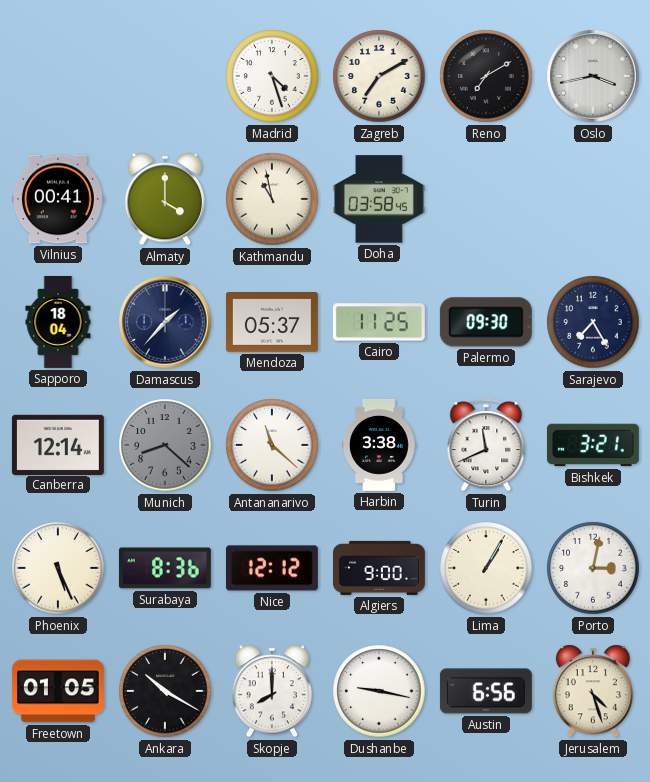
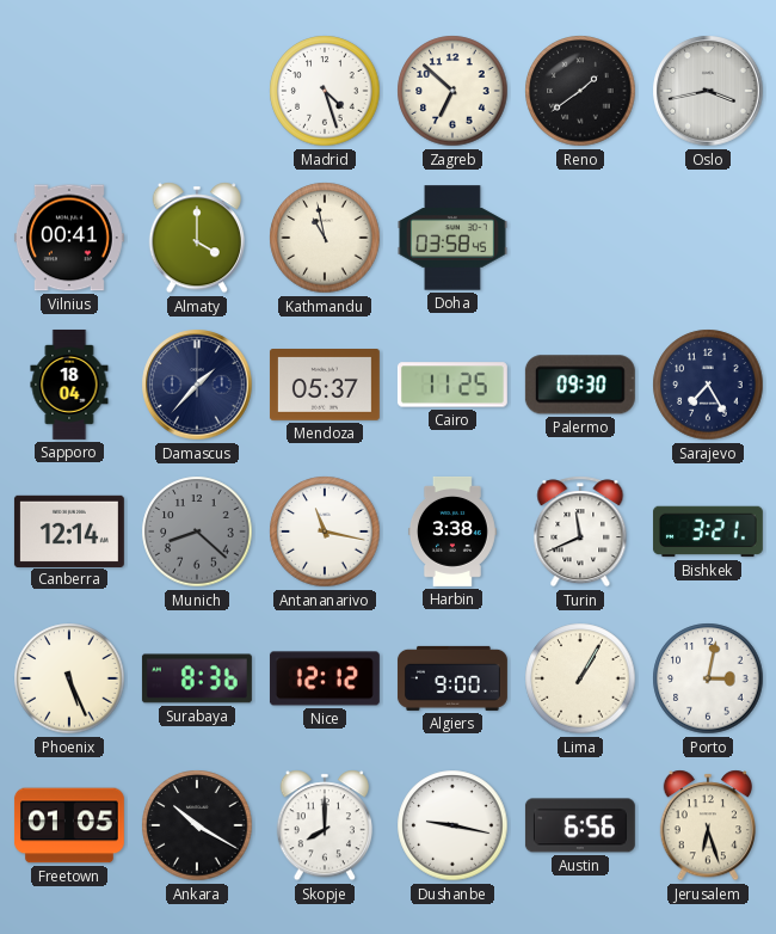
Zagreb: 7:10 -> 6:52 (452, 91)
Reno: 7:10 -> 1:39 (580, 91)
Antananarivo: 11:22 -> 11:17 (325, 531)
Jerusalem: 4:27 -> 6:27 (707, 825)
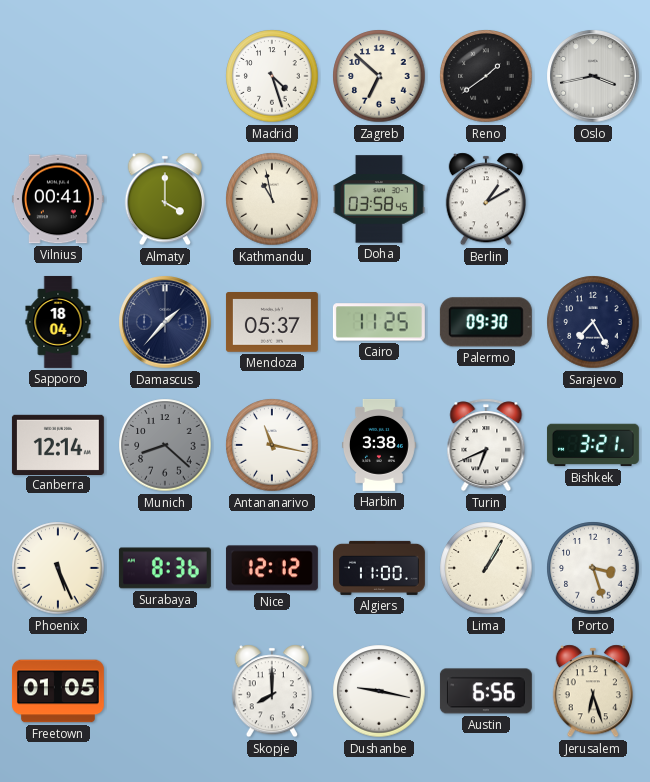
Berlin: none -> 1:10 (485, 199)
Turin: 11:41 -> 6:41 (486, 445)
Algiers: 9:00 -> 11:00 (379, 568)
Porto: 3:02 -> 3:27 (593, 568)
Ankara: 10:20 -> none (197, 825)
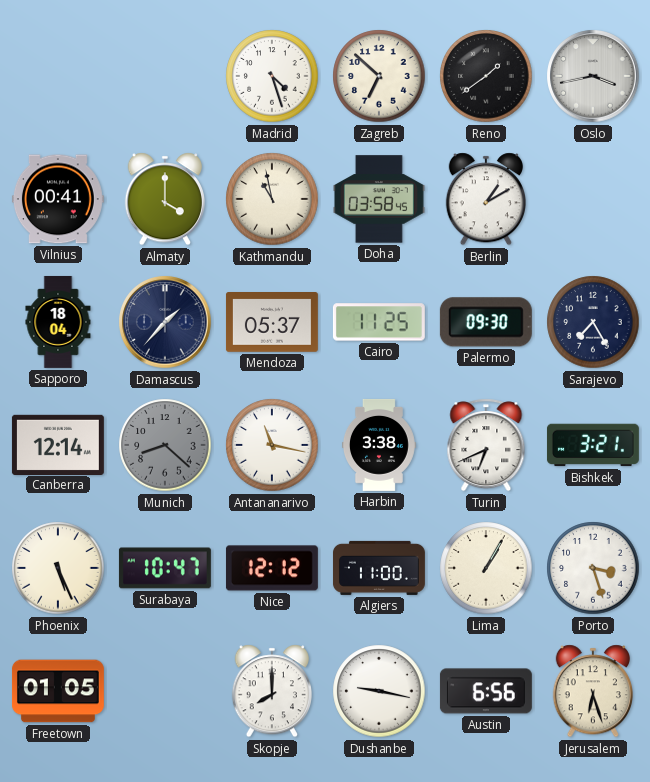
Surabaya: 8:36 -> 10:47 (165, 568)
